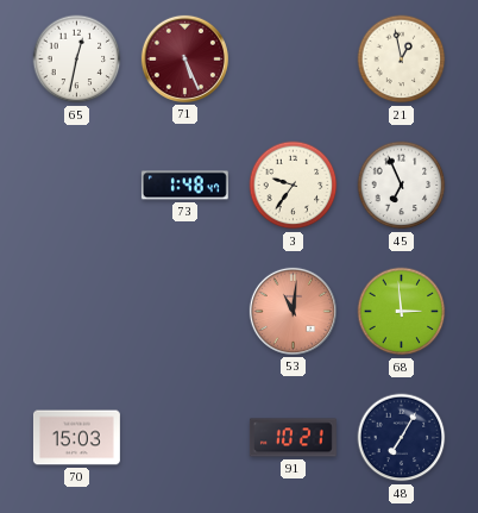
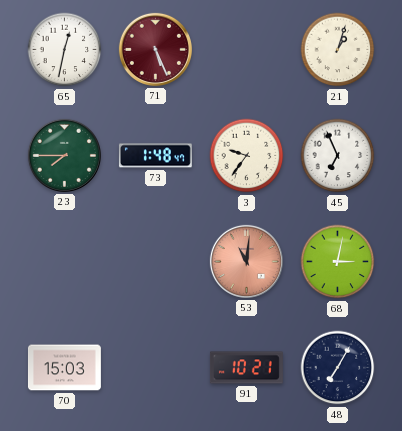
21: 12:58 -> 1:03 (338, 50)
23: none -> 7:45 (64, 155)
68: 2:59 -> 3:02 (338, 262)
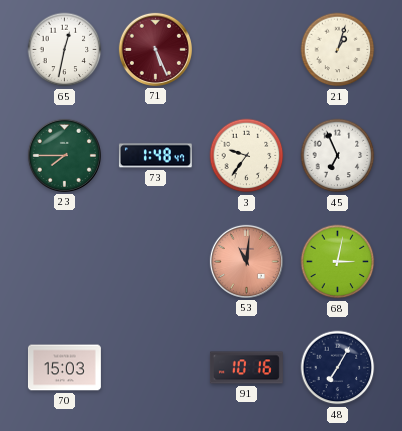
91: 10:21 -> 10:16 (246, 368)
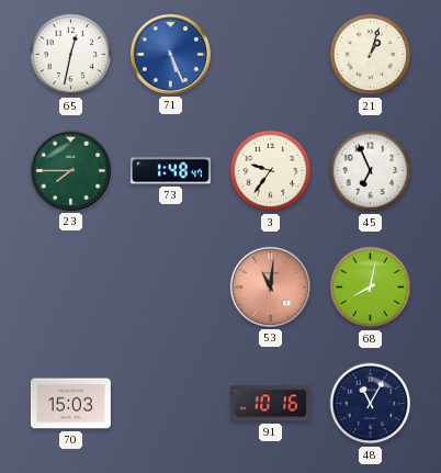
71 dial: burgundy -> blue (170, 54)
68: 3:02 -> 8:02 (371, 288)
48: 7:05 -> 11:05 (371, 404)
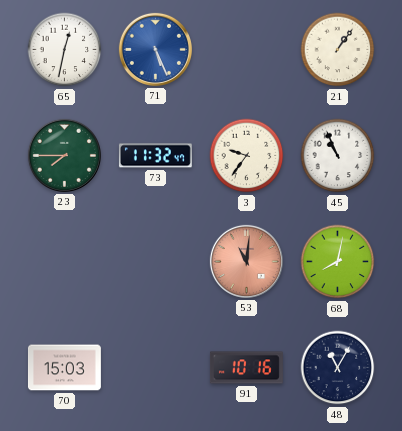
21: 1:03 -> 1:06 (338, 50)
73: 1:48 -> 11:32 (155, 156)
45: 6:56 -> 10:56 (338, 156)
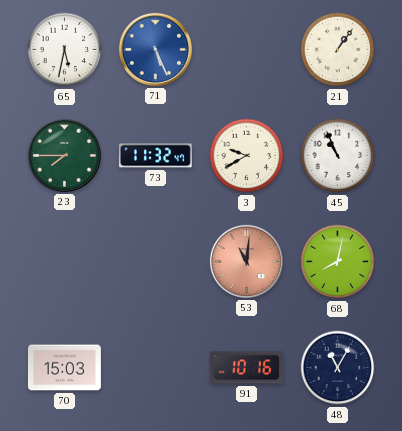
65: 12:32 -> 5:32 (65, 50)
3: 9:36 -> 9:40 (247, 156)
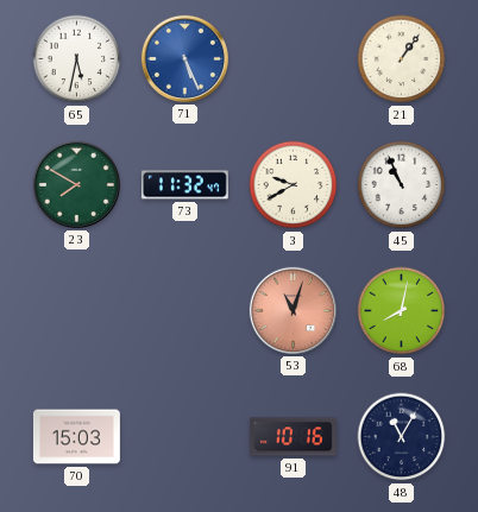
23: 7:45 -> 7:50 (76, 184)
53: 11:01 -> 11:03 (293, 310)
